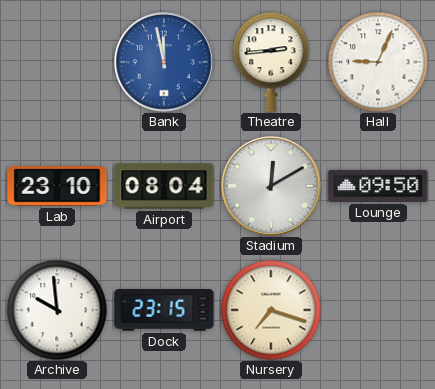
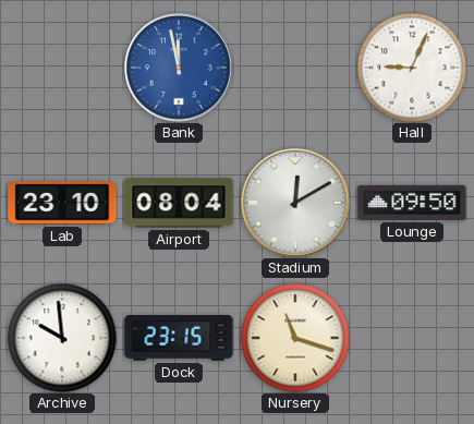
Theatre: 2:44 -> none (271, 62)
Nursery: 7:18 -> 11:18 (295, 338)
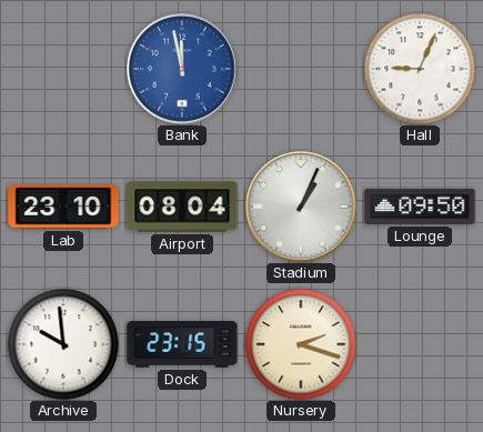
Stadium: 12:10 -> 1:04 (301, 207)
Nursery: 11:18 -> 2:18 (301, 344)
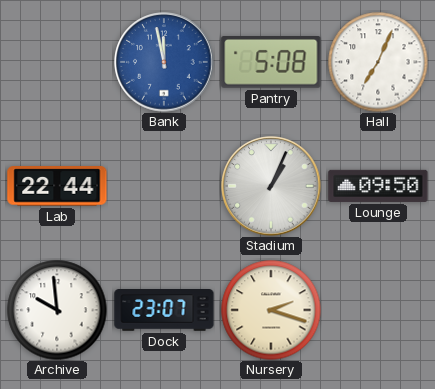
Pantry: none -> 5:08 (271, 63)
Hall: 9:04 -> 7:04 (378, 62)
Lab: 23:10 -> 22:44 (57, 186)
Airport: 08:04 -> none (182, 207)
Dock: 23:15 -> 23:07 (164, 310)
